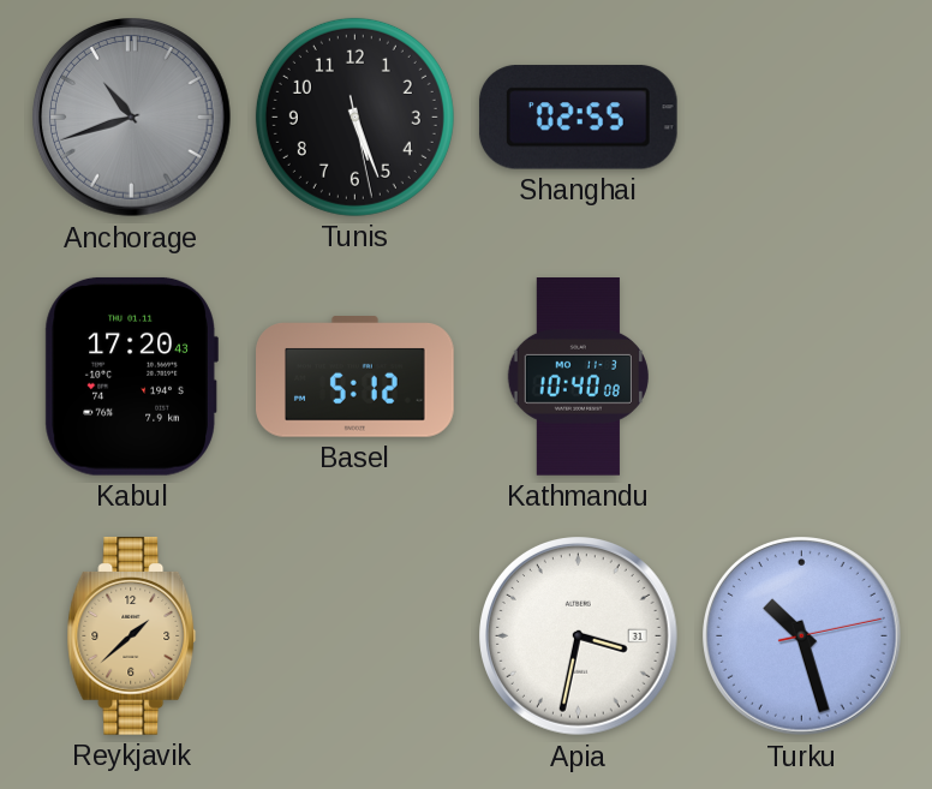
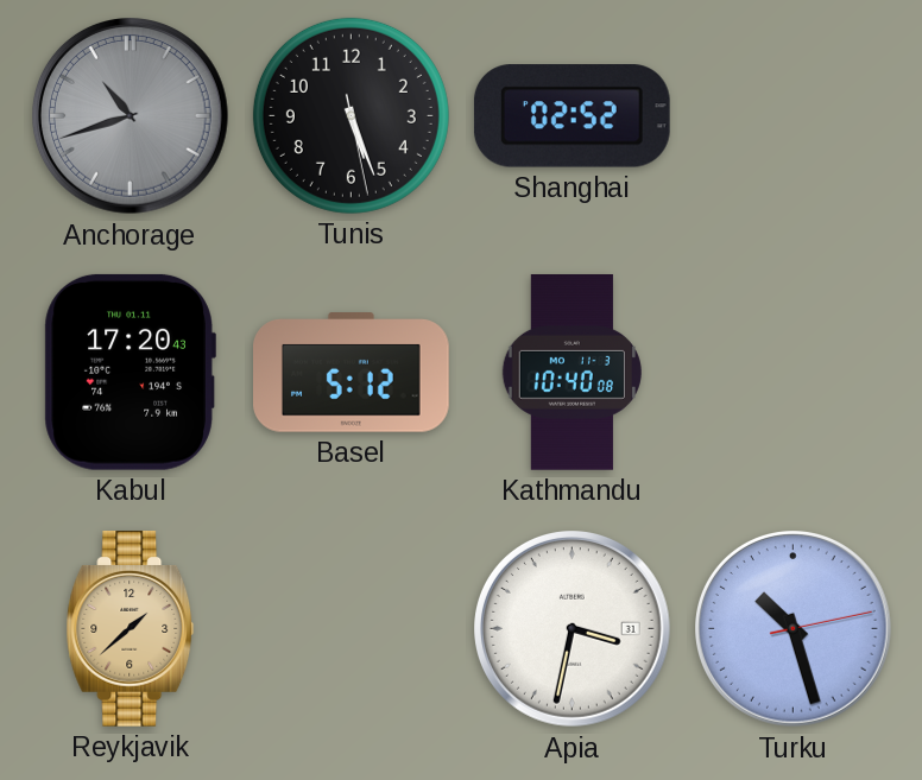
Shanghai: 02:55 -> 02:52 (571, 116)
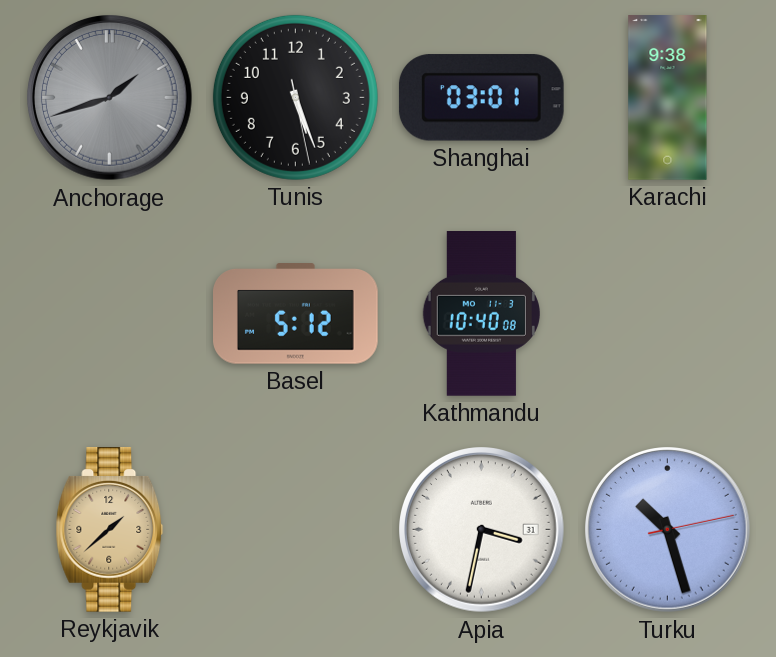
Anchorage: 10:42 -> 1:42 (110, 98)
Shanghai: 02:52 -> 03:01 (481, 98)
Karachi: none -> 9:38 (668, 98)
Kabul: 17:20 -> none (130, 372)
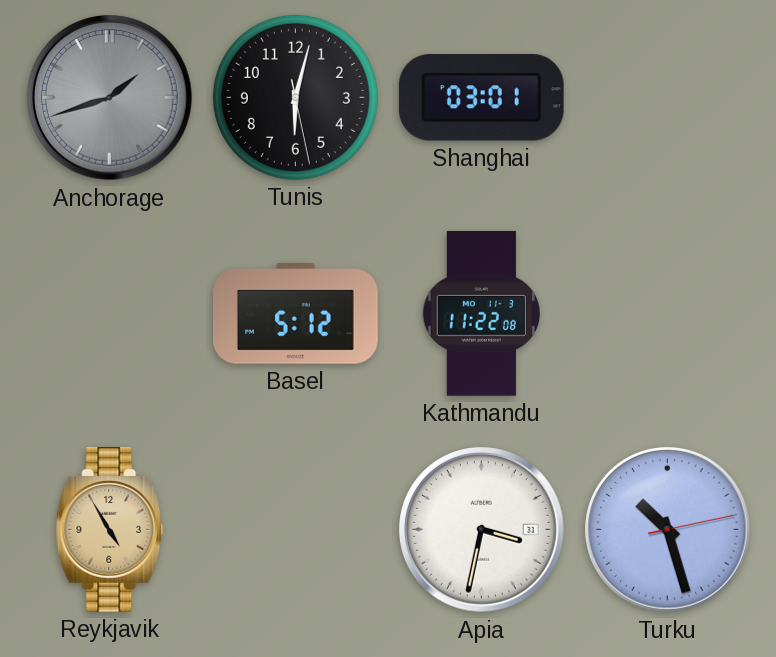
Tunis: 5:26 -> 6:02 (295, 97)
Karachi: 9:38 -> none (668, 98)
Kathmandu: 10:40 -> 11:22 (481, 314)
Reykjavik: 1:38 -> 4:55 (110, 530)
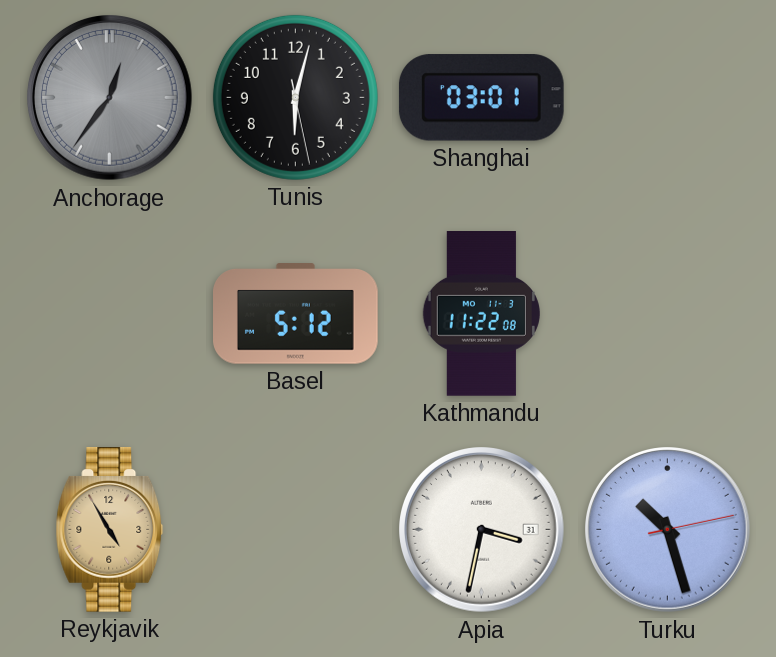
Anchorage: 1:42 -> 12:36 (110, 98)
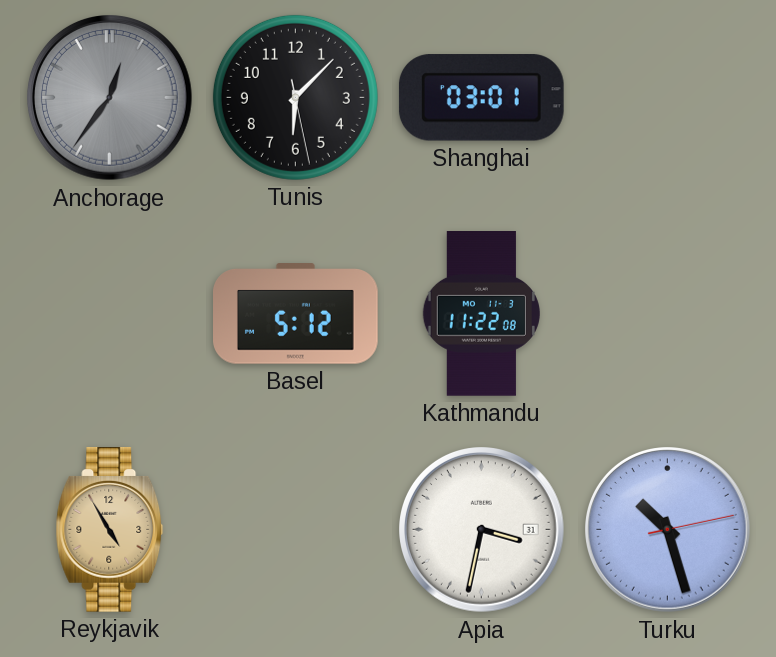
Tunis: 6:02 -> 6:07 (295, 97)
